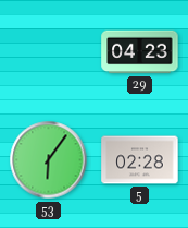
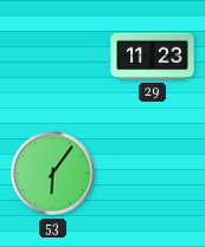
29: 04:23 -> 11:23 (153, 57)
5: 02:28 -> none (140, 160)
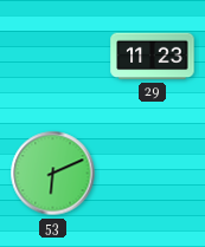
53: 6:06 -> 6:11 (53, 174)
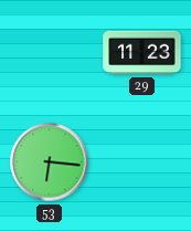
53: 6:11 -> 6:16 (50, 162)
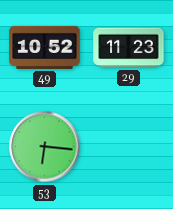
49: none -> 10:52 (45, 47)
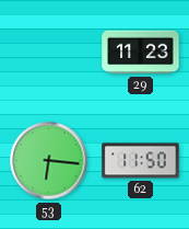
49: 10:52 -> none (45, 47)
62: none -> 11:50 (141, 161)
